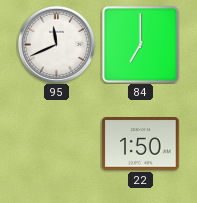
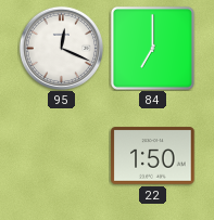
95: 11:41 -> 12:19 (61, 48)
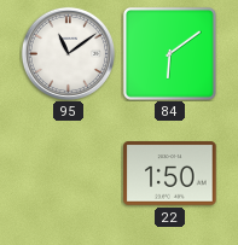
95: 12:19 -> 11:09 (68, 53)
84: 7:00 -> 6:09 (169, 53)
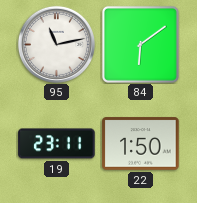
95: 11:09 -> 11:13 (56, 44)
19: none -> 23:11 (57, 144)
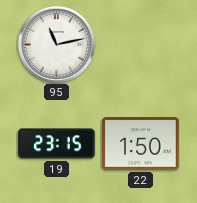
84: 6:09 -> none (140, 44)
19: 23:11 -> 23:15 (57, 144)
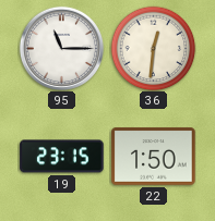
95: 11:13 -> 11:15 (61, 48)
36: none -> 12:31 (153, 48)
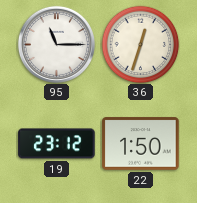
36: 12:31 -> 12:33 (140, 44)
19: 23:15 -> 23:12 (57, 144)
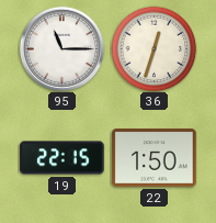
19: 23:12 -> 22:15 (62, 158)
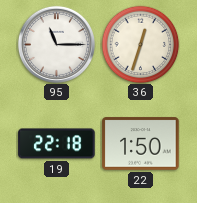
19: 22:15 -> 22:18 (57, 144)
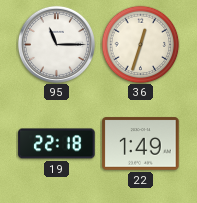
22: 1:50 -> 1:49 (141, 144)
